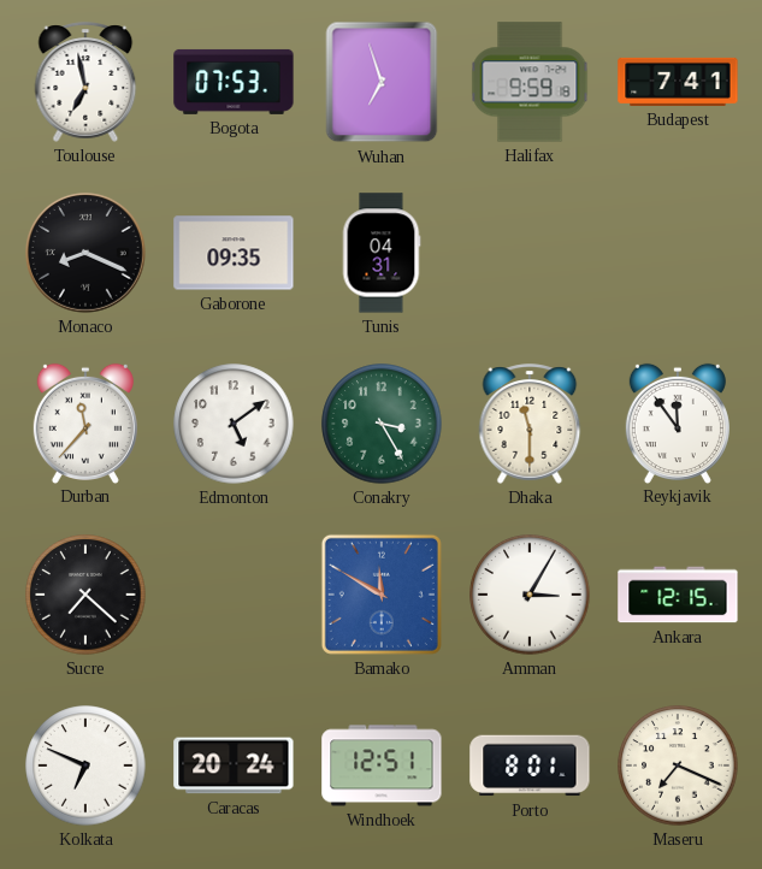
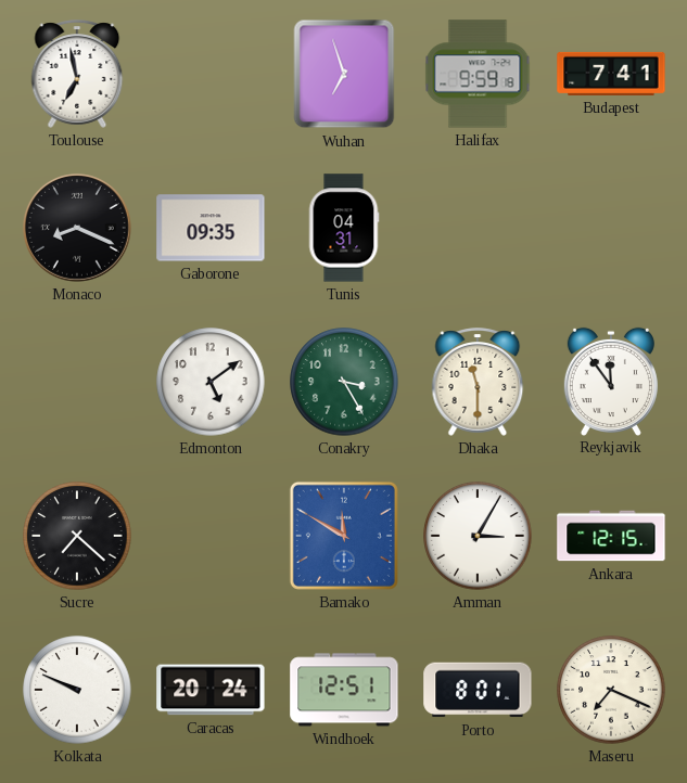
Bogota: 07:53 -> none (234, 82)
Durban: 11:37 -> none (85, 422)
Kolkata: 6:49 -> 9:49 (77, 690)
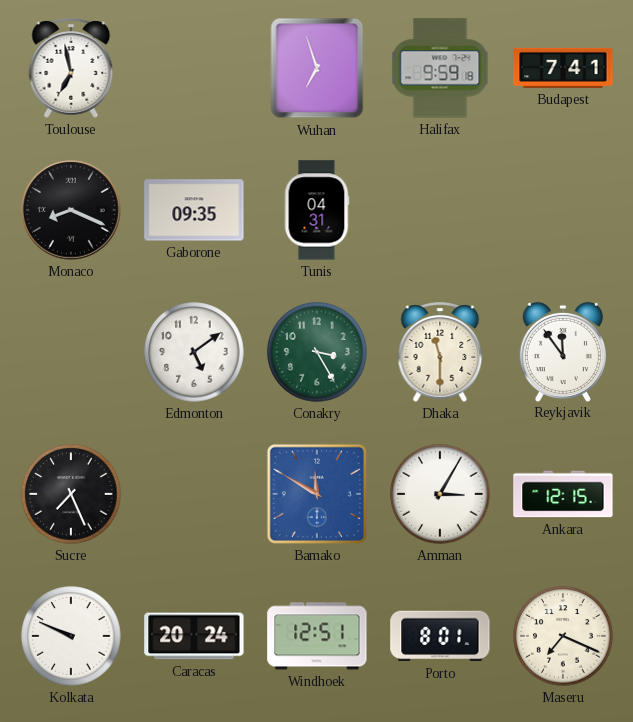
Sucre: 7:22 -> 7:26 (71, 494)
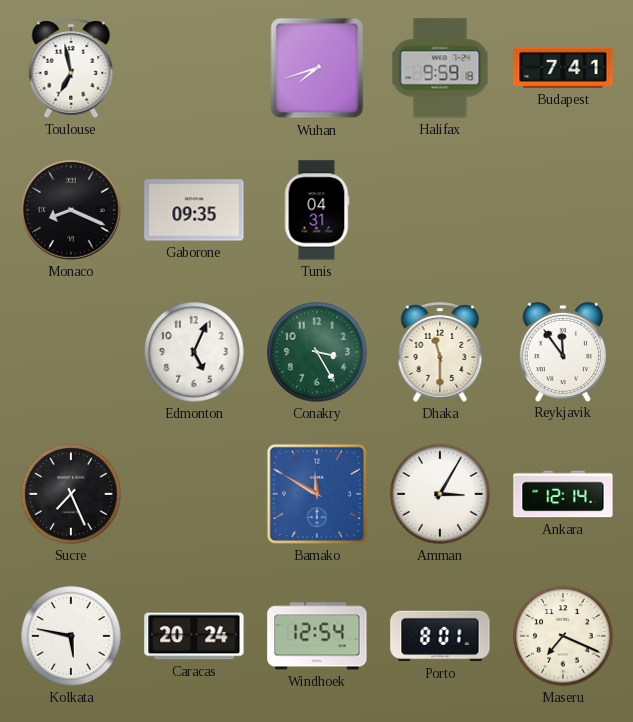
Wuhan: 6:57 -> 7:42 (317, 68)
Edmonton: 5:09 -> 5:04 (194, 352)
Ankara: 12:15 -> 12:14 (563, 494)
Kolkata: 9:49 -> 5:47 (71, 636)
Windhoek: 12:51 -> 12:54 (317, 636)
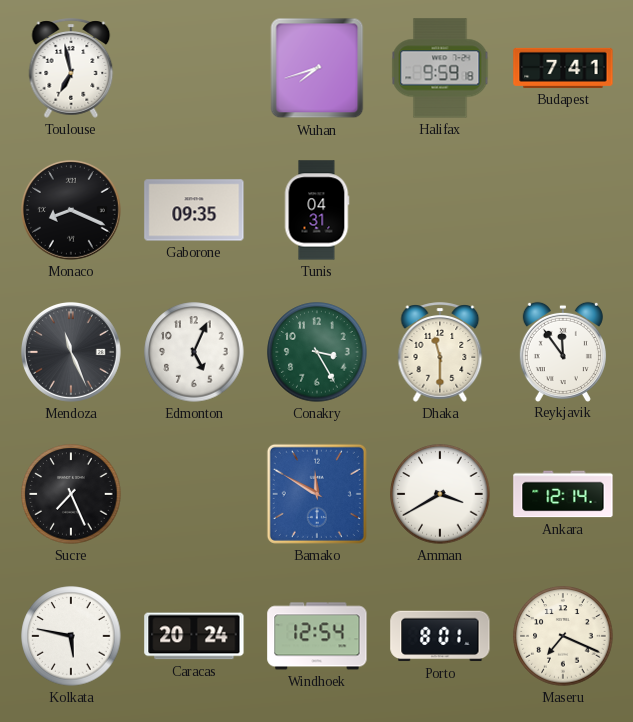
Mendoza: none -> 11:26 (71, 352)
Amman: 3:05 -> 3:40 (440, 494)
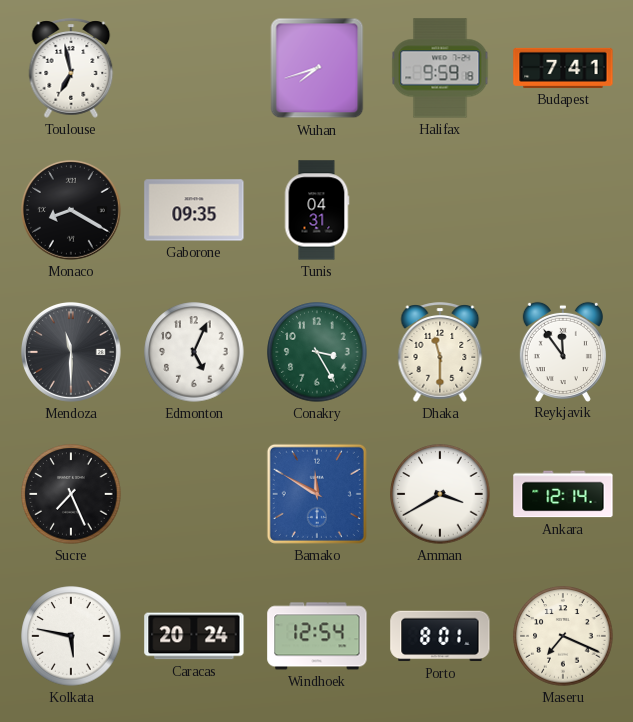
Monaco: 8:19 -> 8:20 (71, 210)
Mendoza: 11:26 -> 11:30 (71, 352)
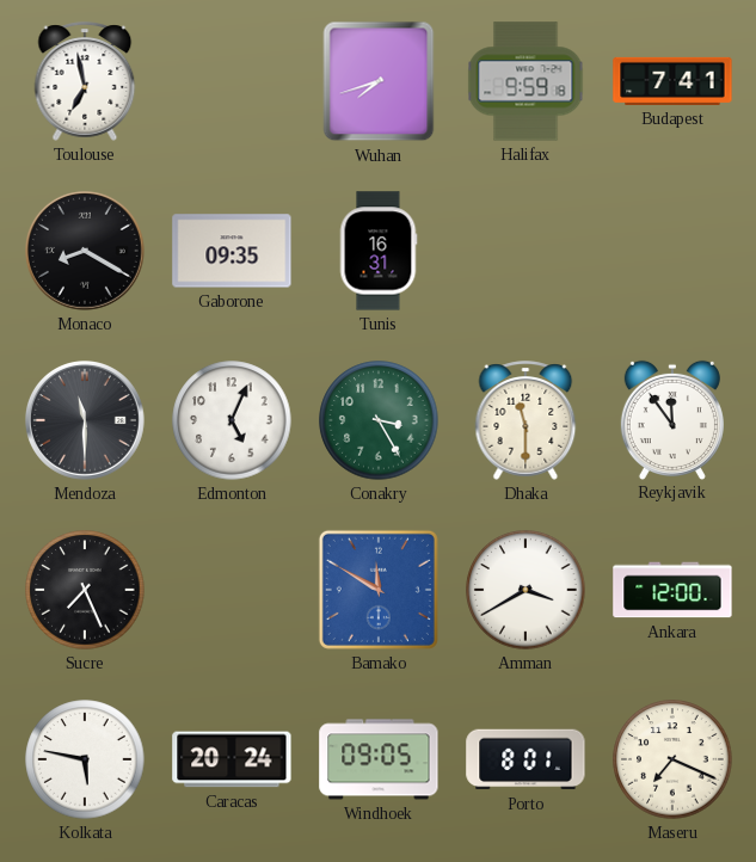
Tunis: 04:31 -> 16:31 (379, 251)
Ankara: 12:14 -> 12:00 (672, 590)
Windhoek: 12:54 -> 09:05 (379, 759)
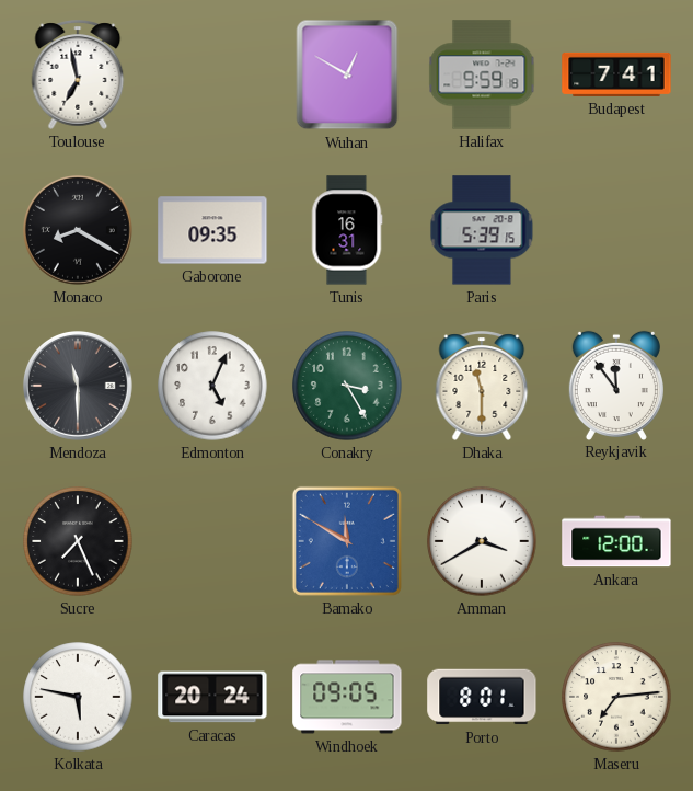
Wuhan: 7:42 -> 12:50 (347, 74)
Paris: none -> 5:39 (482, 230)
Maseru: 7:19 -> 7:14 (616, 697)
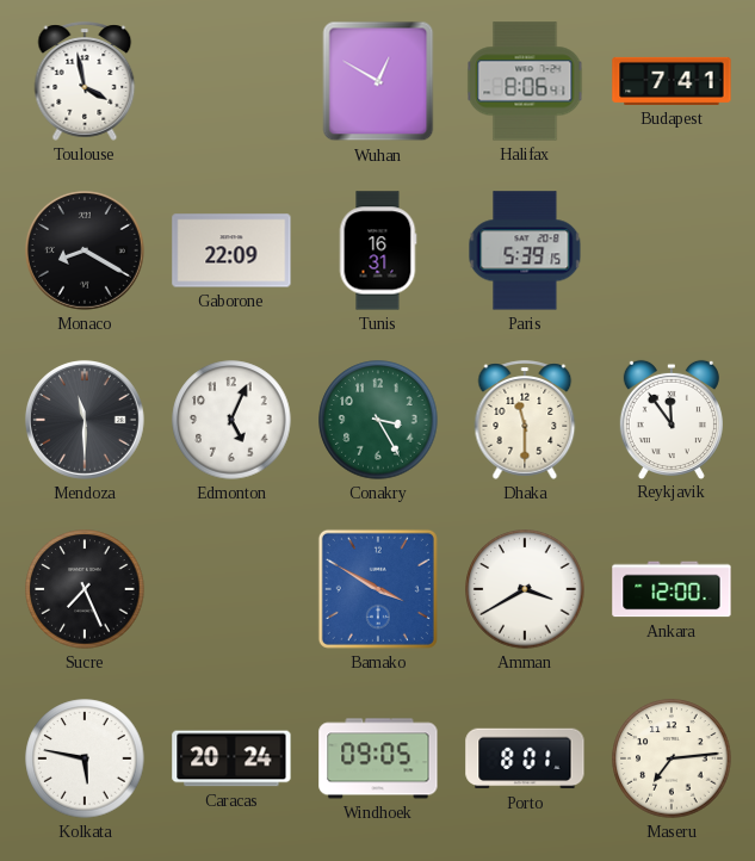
Toulouse: 6:58 -> 3:58 (85, 81)
Halifax: 9:59 -> 8:06 (525, 81)
Gaborone: 09:35 -> 22:09 (231, 250)
Bamako: 11:50 -> 3:50 (378, 589)
